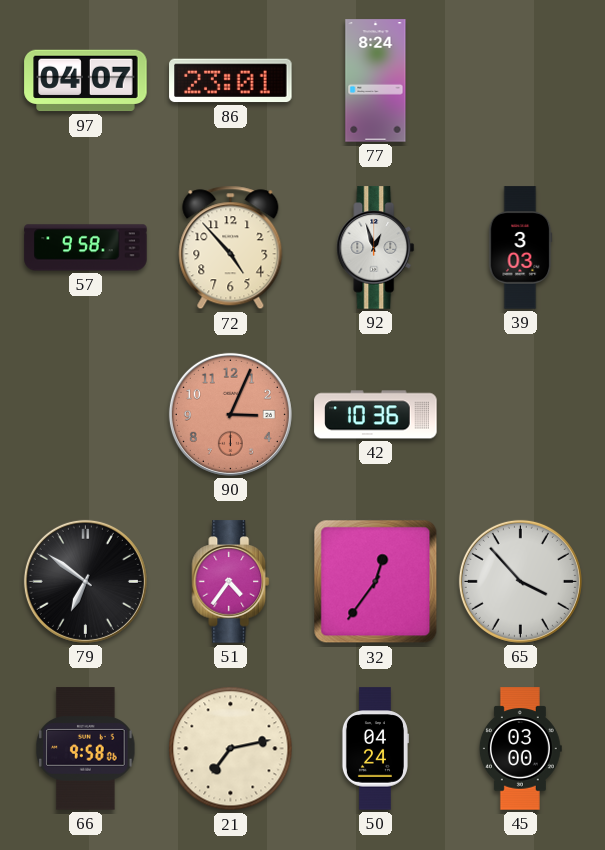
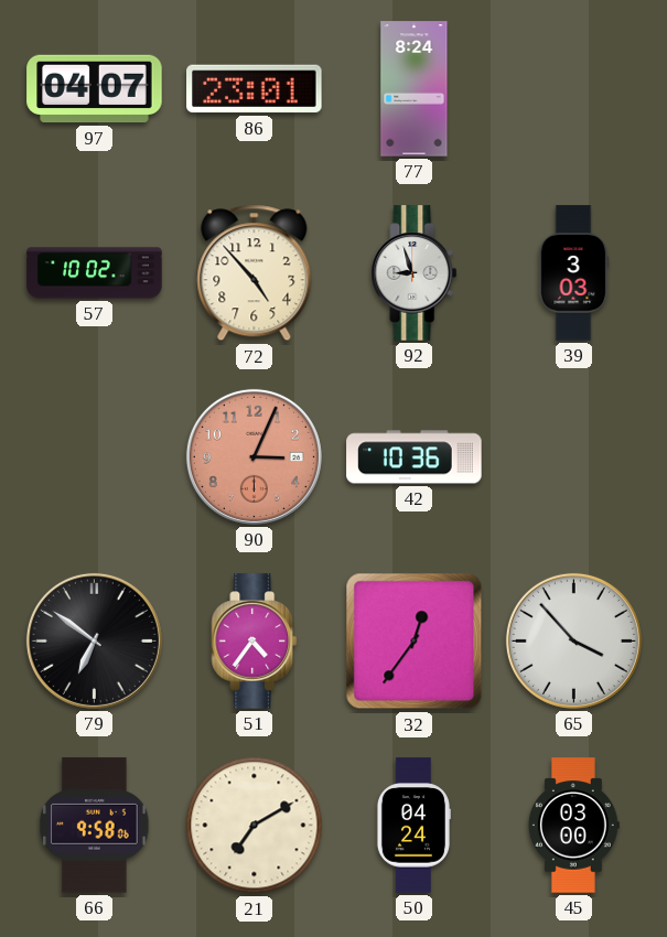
57: 9:58 -> 10:02 (95, 273)
92: 12:57 -> 8:57 (415, 273)
21: 7:13 -> 7:10 (255, 826)
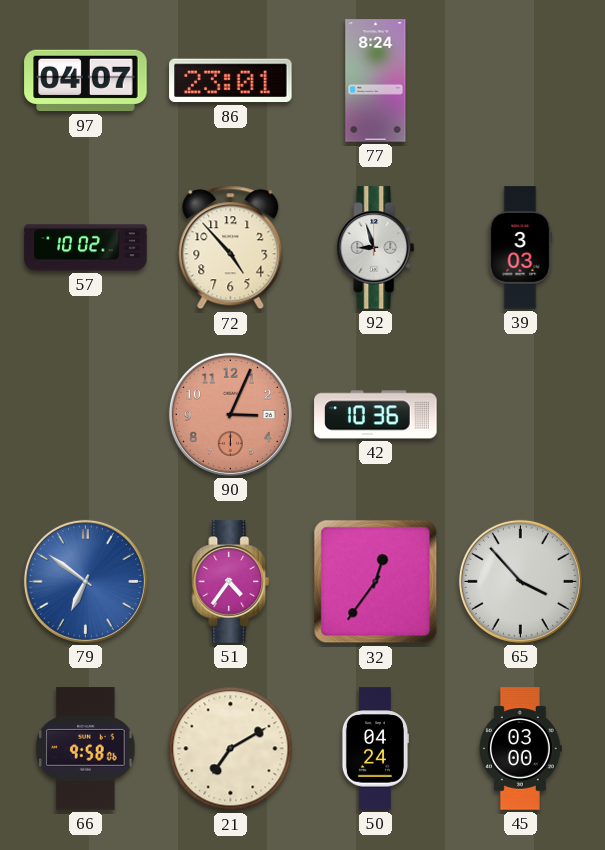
79 dial: black -> blue (85, 581)
